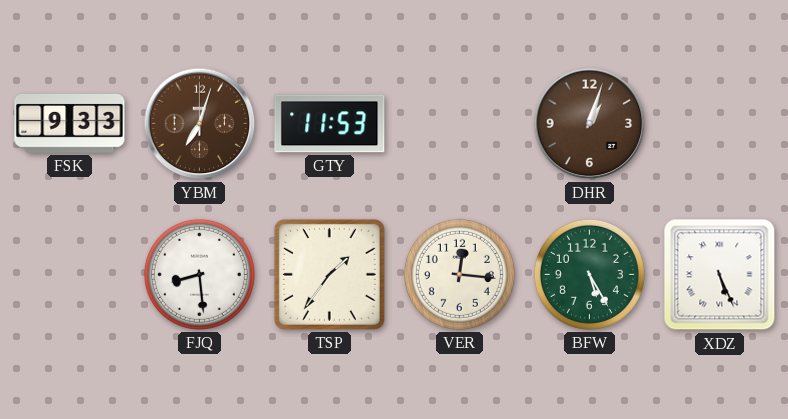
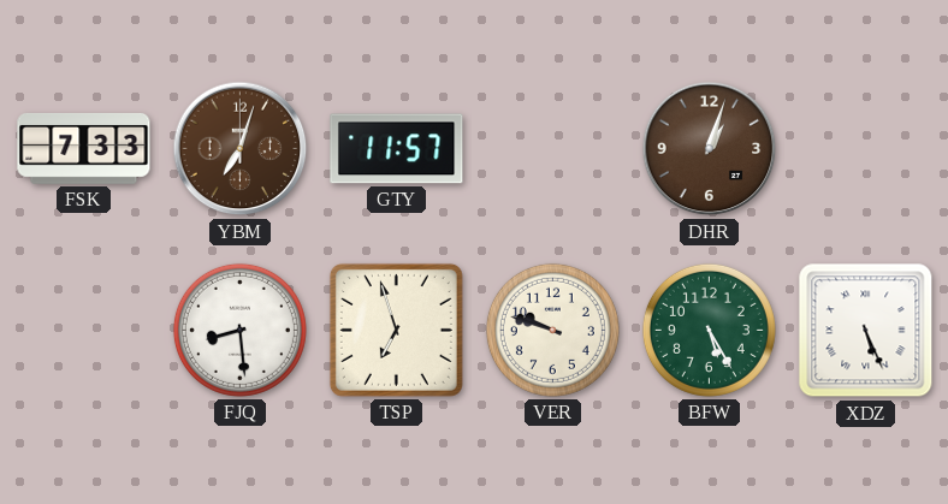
FSK: 9:33 -> 7:33 (84, 148)
GTY: 11:53 -> 11:57 (397, 149)
TSP: 1:36 -> 6:57 (396, 330)
VER: 12:16 -> 9:48 (552, 330)
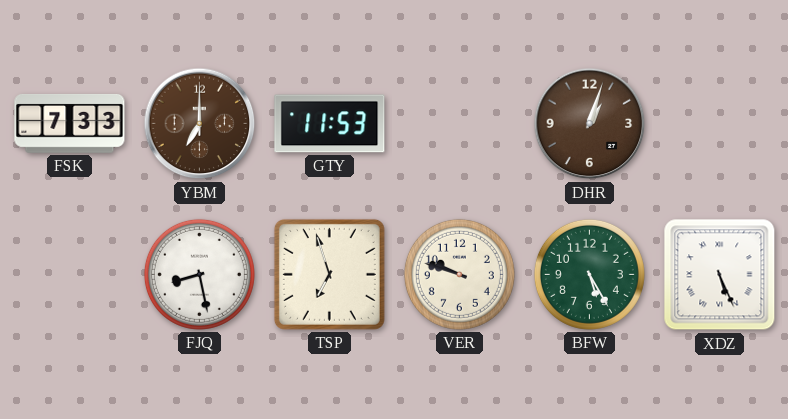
YBM: 7:03 -> 7:00 (200, 124)
GTY: 11:57 -> 11:53 (330, 124)
FJQ: 8:29 -> 8:28 (199, 274)
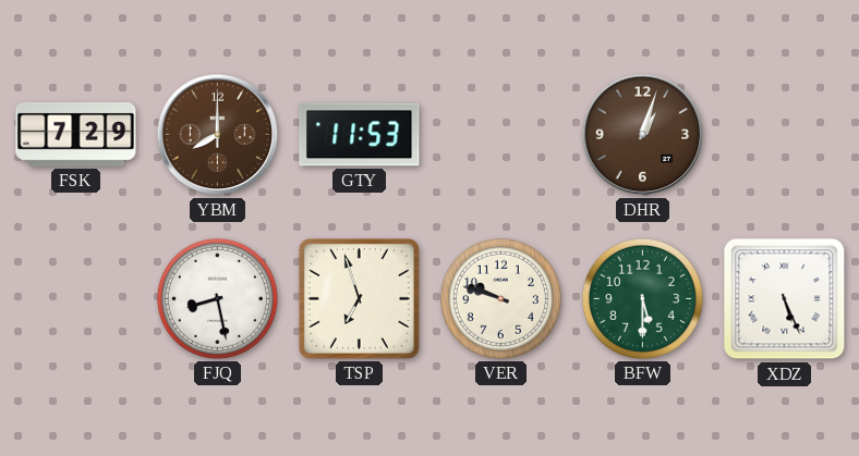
FSK: 7:33 -> 7:29 (76, 134)
YBM: 7:00 -> 8:00 (218, 135)
BFW: 5:25 -> 5:30 (642, 298)
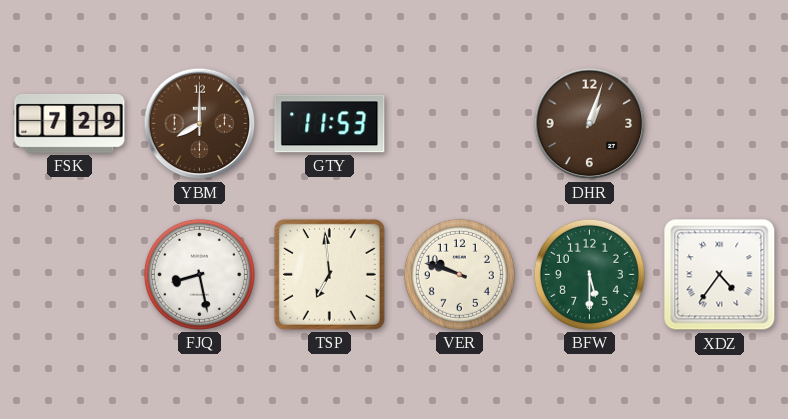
TSP: 6:57 -> 6:59 (329, 274)
XDZ: 5:26 -> 4:36 (720, 275)
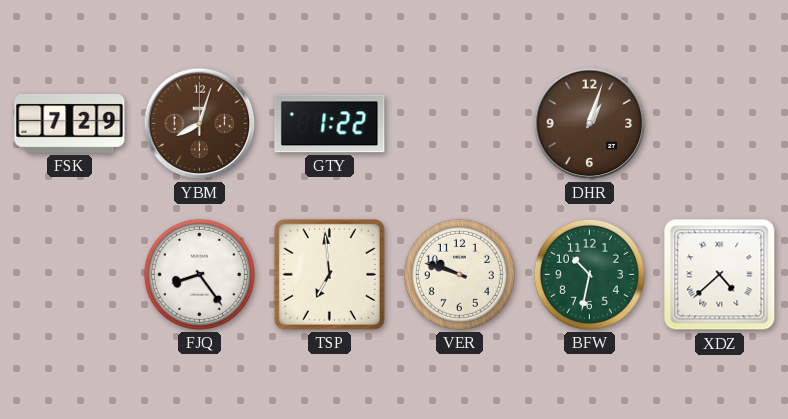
YBM: 8:00 -> 8:03 (200, 124)
GTY: 11:53 -> 1:22 (330, 124)
FJQ: 8:28 -> 8:24 (199, 274)
BFW: 5:30 -> 10:32 (589, 274)
XDZ: 4:36 -> 4:38 (720, 275)
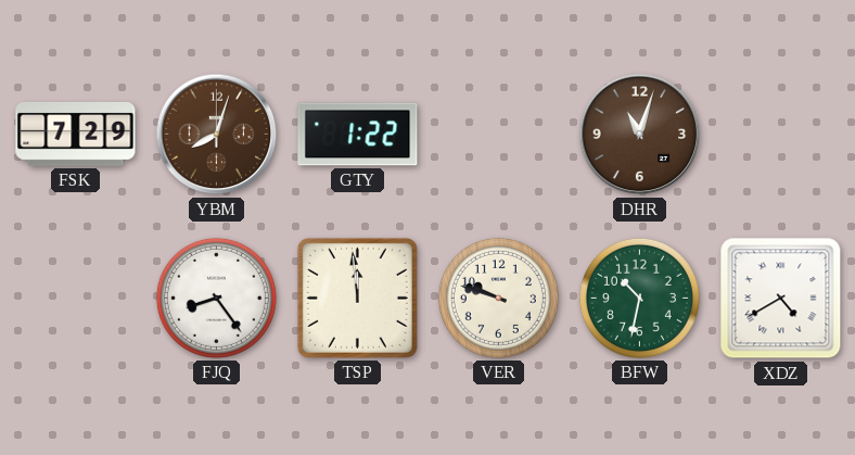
DHR: 1:03 -> 11:03 (640, 135)
TSP: 6:59 -> 11:59 (357, 298)
XDZ: 4:38 -> 4:40 (781, 299)
